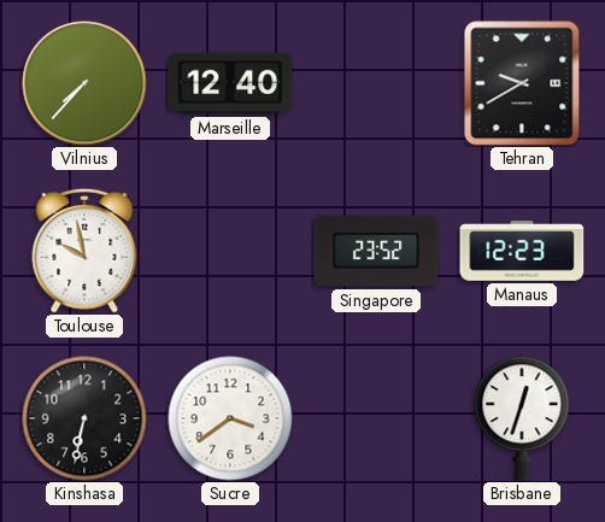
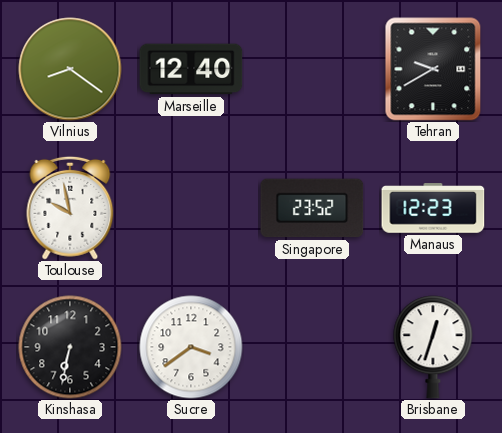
Vilnius: 7:37 -> 8:21 (70, 69)
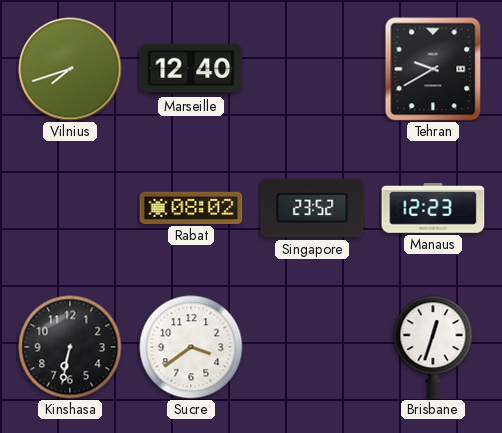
Vilnius: 8:21 -> 7:42 (70, 69)
Toulouse: 9:58 -> none (70, 208)
Rabat: none -> 08:02 (191, 208)
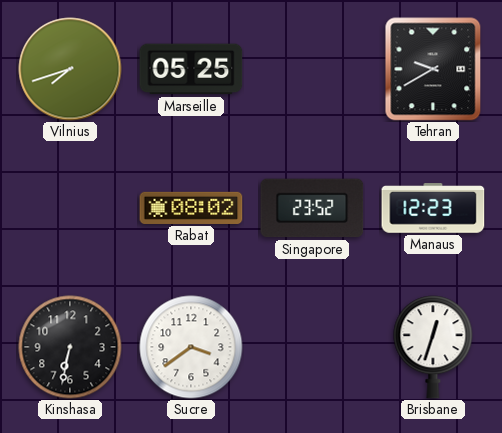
Marseille: 12:40 -> 05:25 (191, 69)
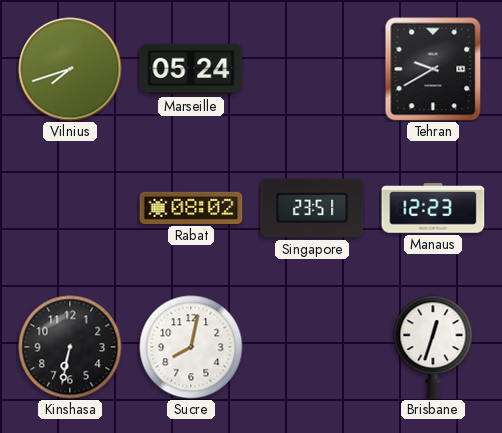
Marseille: 05:25 -> 05:24 (191, 69)
Singapore: 23:52 -> 23:51 (312, 208)
Sucre: 3:39 -> 8:02 (191, 347)
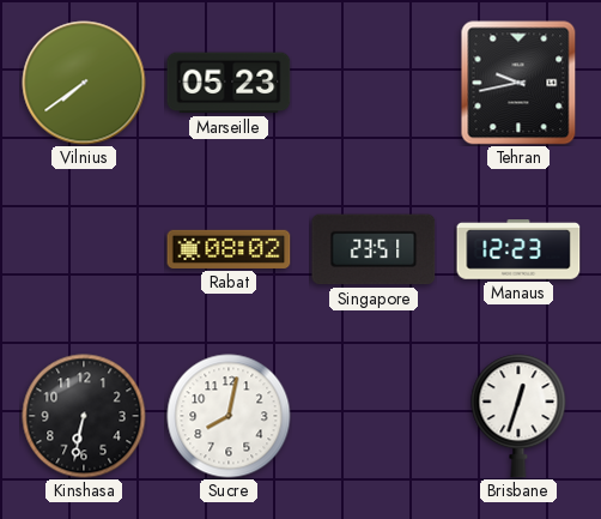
Vilnius: 7:42 -> 7:39 (84, 83)
Marseille: 05:24 -> 05:23 (229, 83)
Tehran: 9:40 -> 9:43 (518, 83)
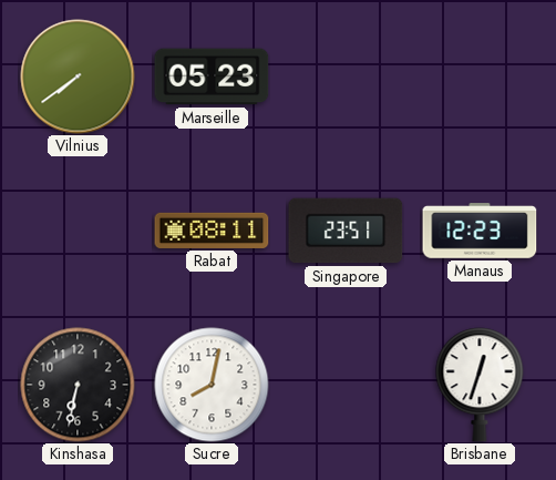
Tehran: 9:43 -> none (518, 83)
Rabat: 08:02 -> 08:11 (212, 231)
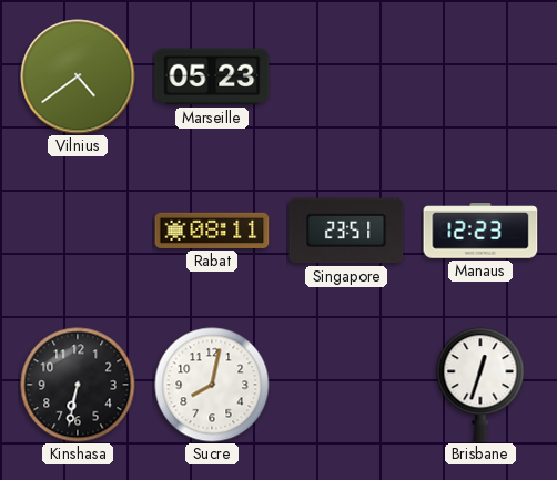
Vilnius: 7:39 -> 4:39 (78, 76)
